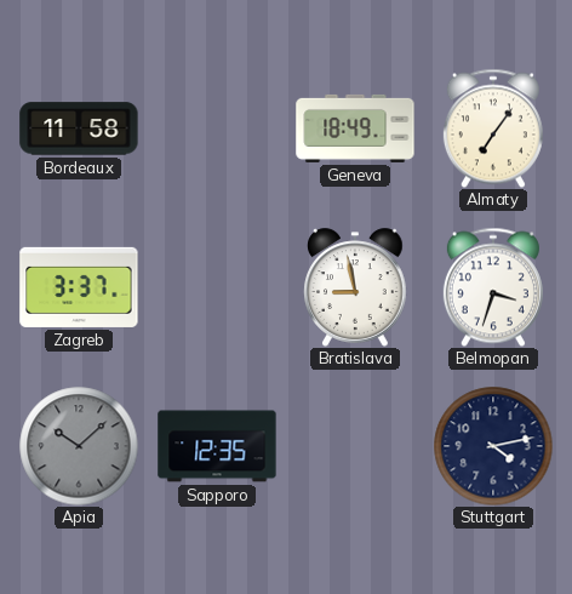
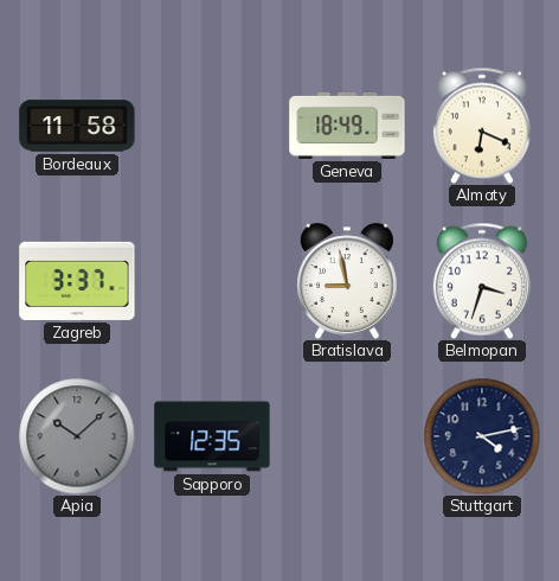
Almaty: 7:06 -> 6:19 (482, 126)
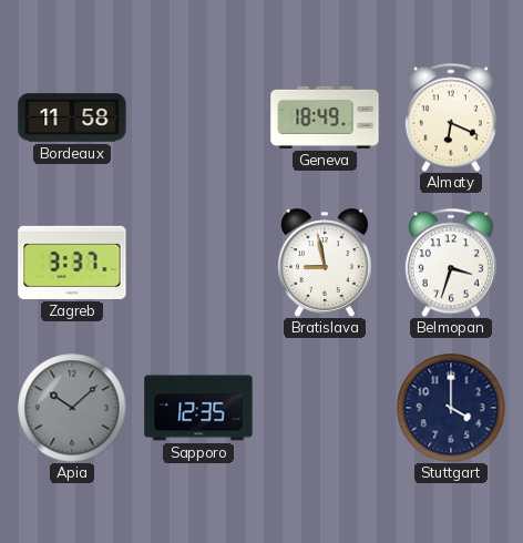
Stuttgart: 4:13 -> 4:00 (451, 408)
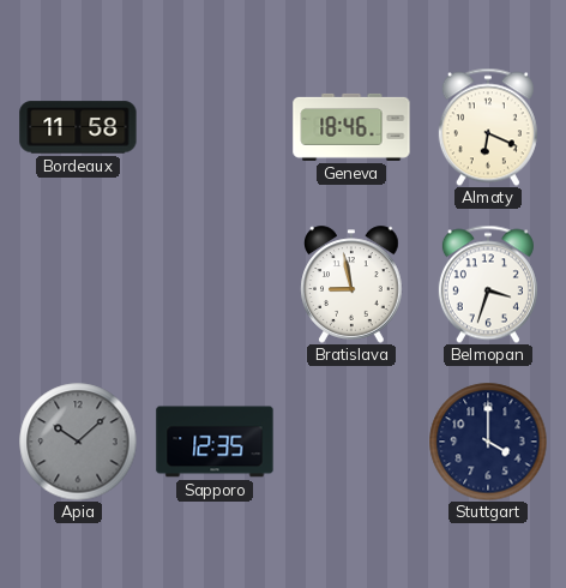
Geneva: 18:49 -> 18:46 (351, 127)
Zagreb: 3:37 -> none (72, 263)
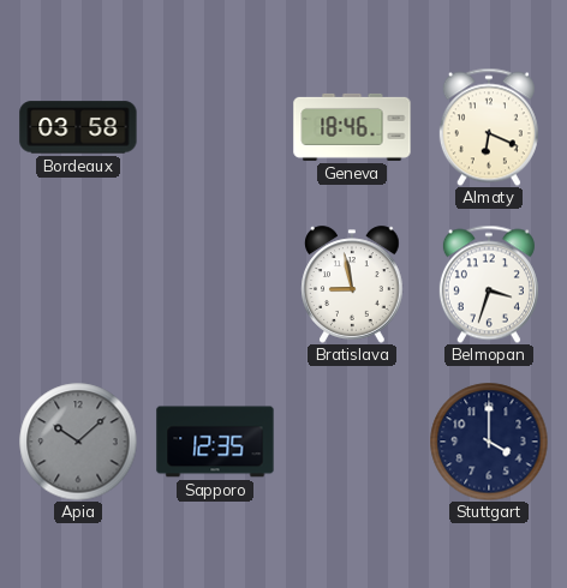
Bordeaux: 11:58 -> 03:58 (78, 127)
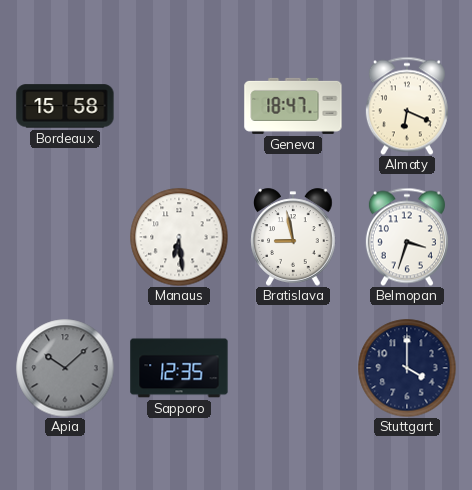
Bordeaux: 03:58 -> 15:58 (65, 106)
Geneva: 18:46 -> 18:47 (293, 106)
Manaus: none -> 6:29 (179, 237)
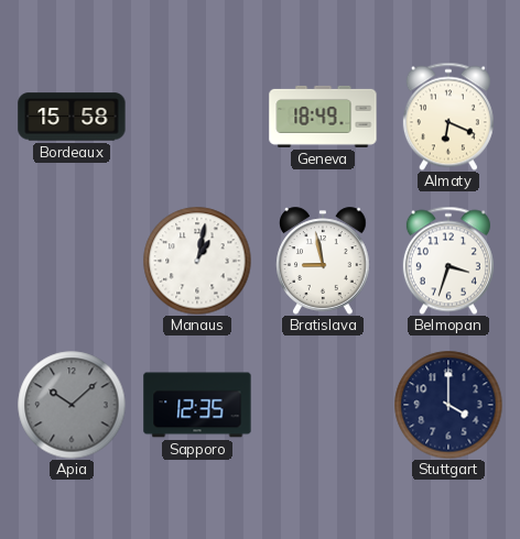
Geneva: 18:47 -> 18:49 (323, 117)
Manaus: 6:29 -> 1:02 (197, 261)
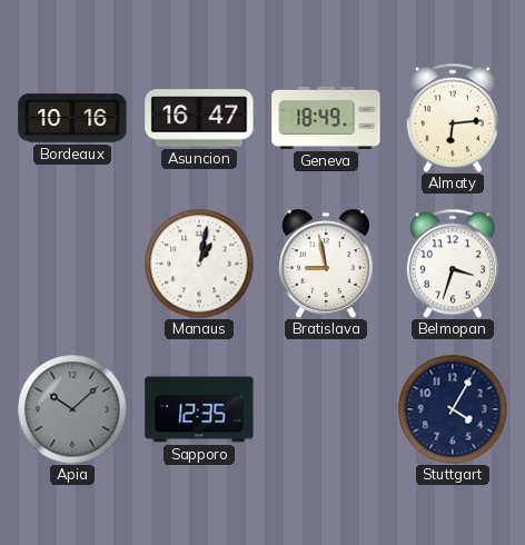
Bordeaux: 15:58 -> 10:16 (72, 118)
Asuncion: none -> 16:47 (199, 118)
Almaty: 6:19 -> 6:14 (453, 118)
Stuttgart: 4:00 -> 4:05 (453, 409)
